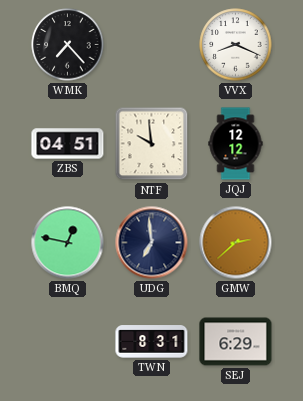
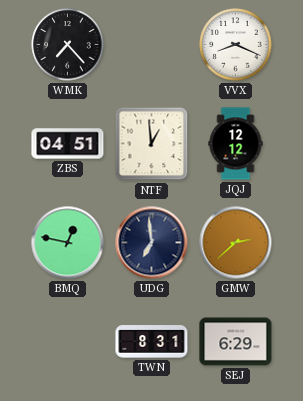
NTF: 9:59 -> 12:59 (152, 144)
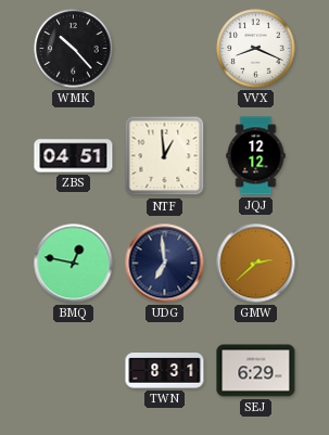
WMK: 7:23 -> 10:23 (74, 49)
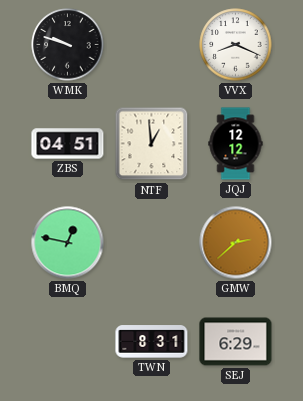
WMK: 10:23 -> 9:48 (68, 45)
UDG: 6:59 -> none (165, 264)
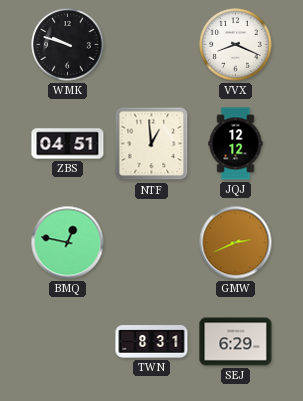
GMW: 2:38 -> 2:41 (236, 243)
